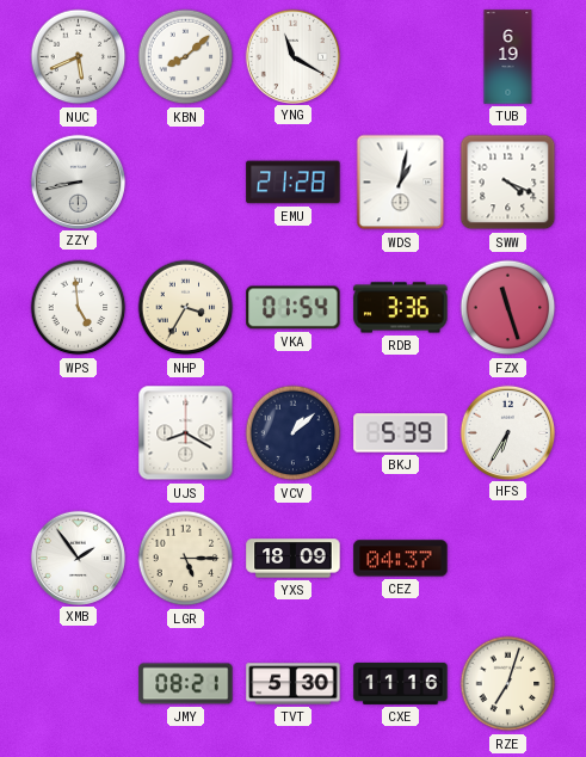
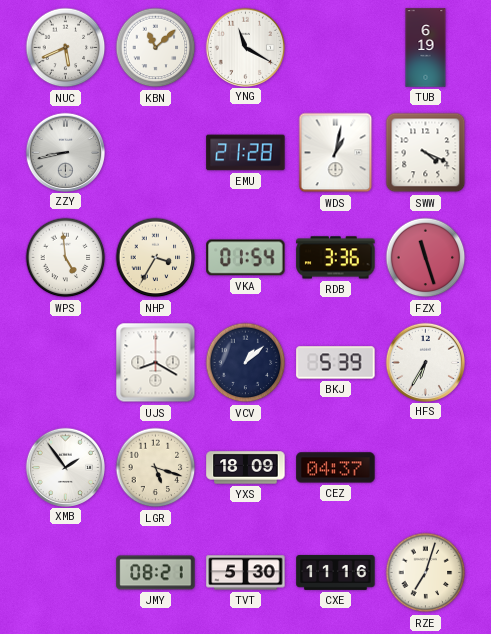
KBN: 8:08 -> 11:08 (156, 48)
LGR: 5:15 -> 5:18 (156, 468)
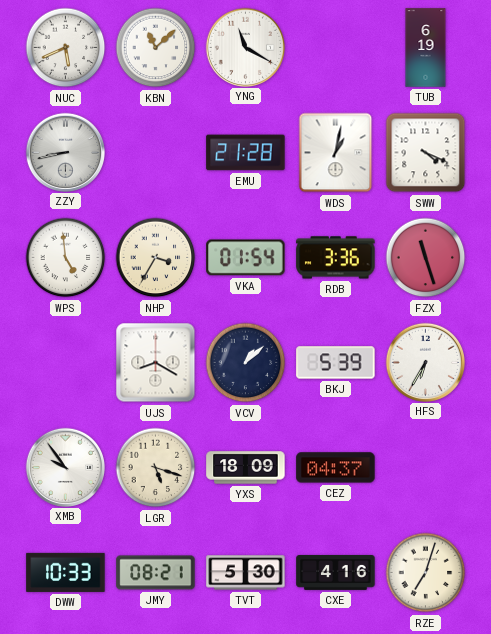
XMB: 1:54 -> 9:54 (65, 467)
DWW: none -> 10:33 (66, 572)
CXE: 11:16 -> 4:16 (336, 572)
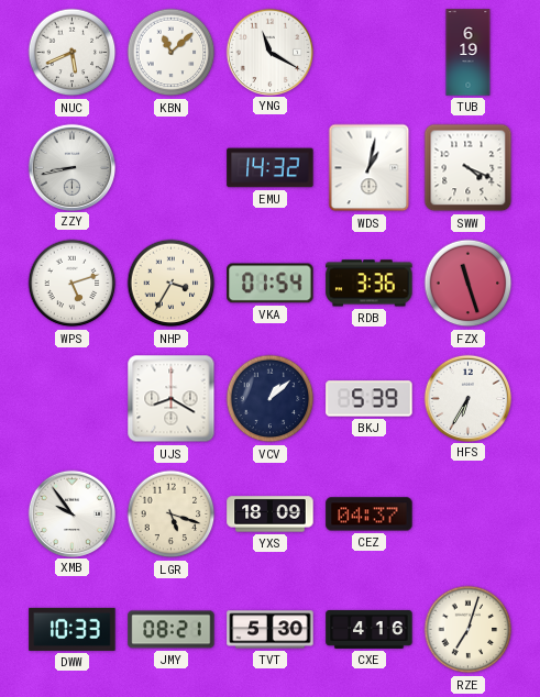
EMU: 21:28 -> 14:32 (271, 168)
WPS: 4:59 -> 5:12 (73, 284)
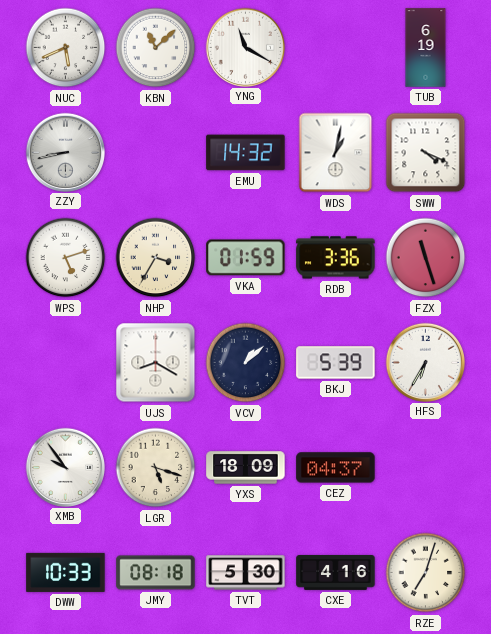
VKA: 01:54 -> 01:59 (246, 258)
JMY: 08:21 -> 08:18 (156, 573)
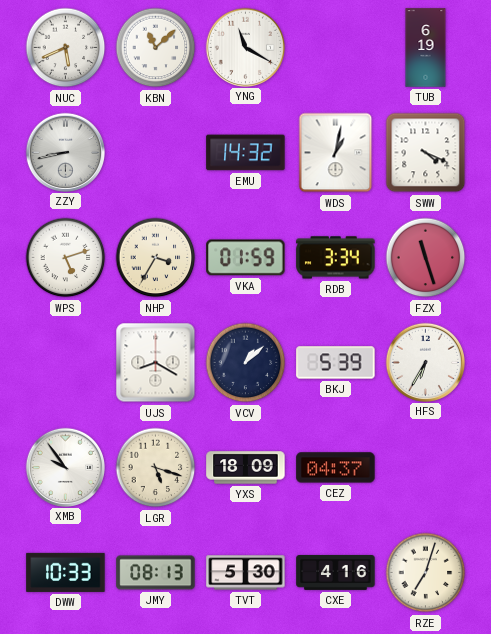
RDB: 3:36 -> 3:34 (336, 258)
JMY: 08:18 -> 08:13 (156, 573)
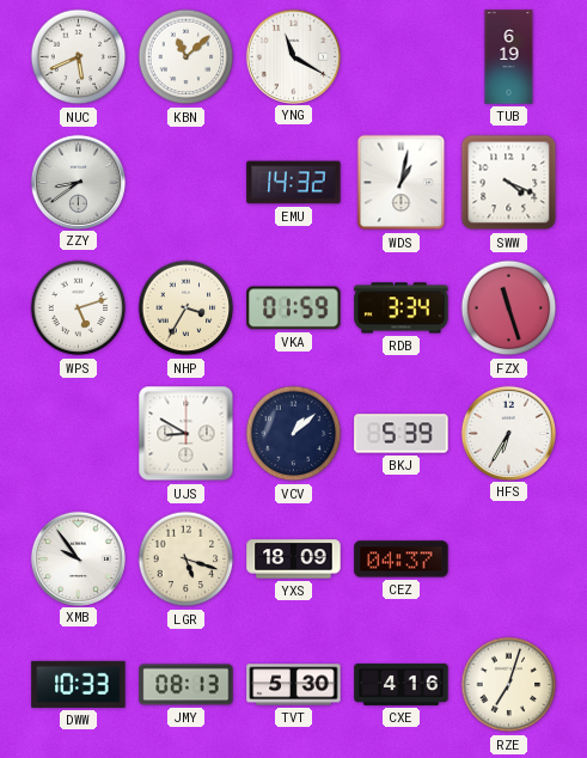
ZZY: 8:43 -> 8:39 (78, 182)
UJS: 8:20 -> 8:50 (187, 434)
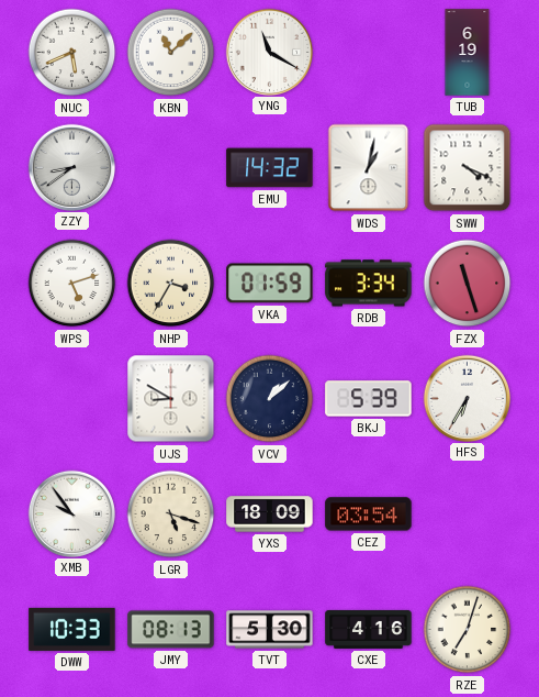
CEZ: 04:37 -> 03:54 (369, 515)
